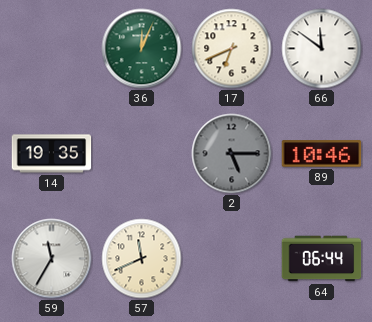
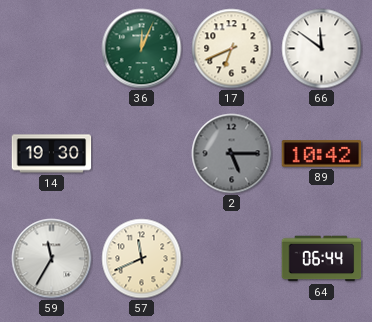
14: 19:35 -> 19:30 (52, 154)
89: 10:46 -> 10:42 (322, 154)
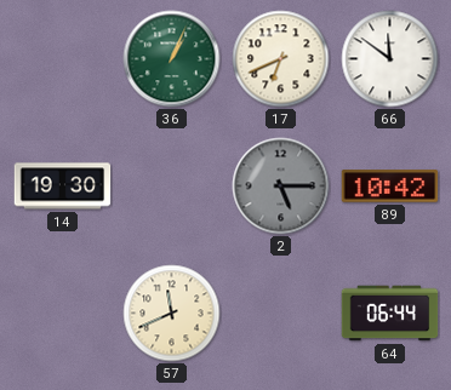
36: 12:04 -> 1:04 (172, 59)
59: 11:35 -> none (52, 259)
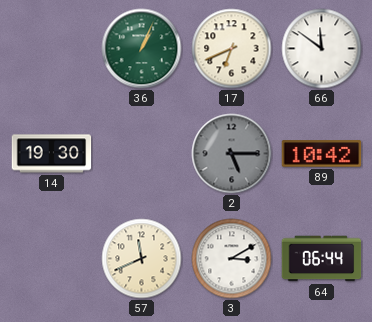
3: none -> 3:10 (232, 259)
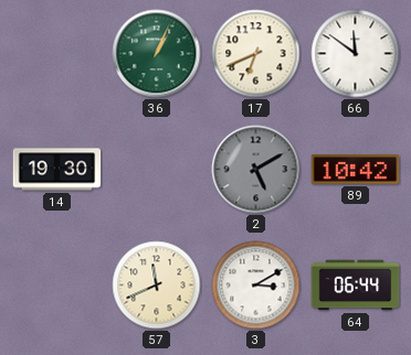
2: 5:15 -> 5:10 (256, 170)
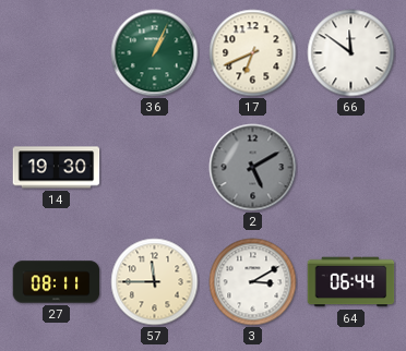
89: 10:42 -> none (356, 170)
27: none -> 08:11 (57, 282)
57: 11:41 -> 11:45 (155, 282)
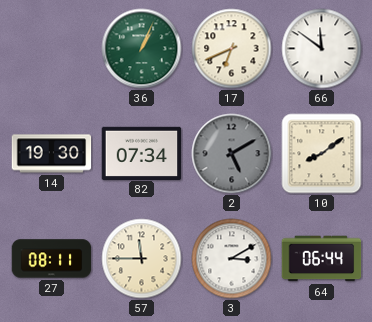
82: none -> 07:34 (142, 153)
10: none -> 8:09 (322, 154)
